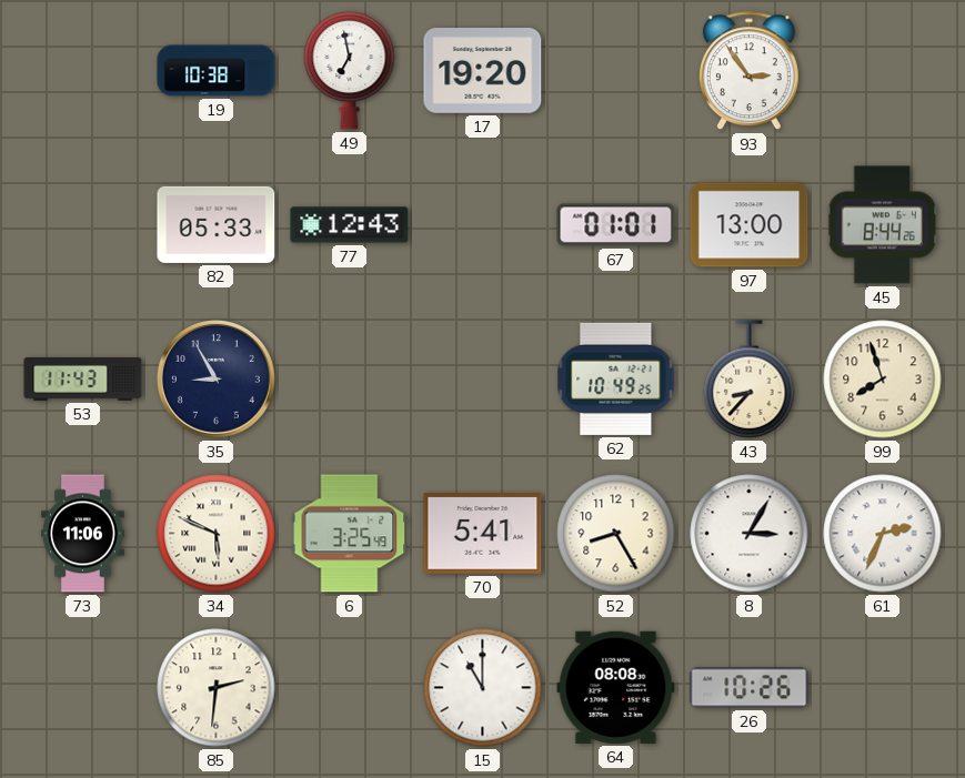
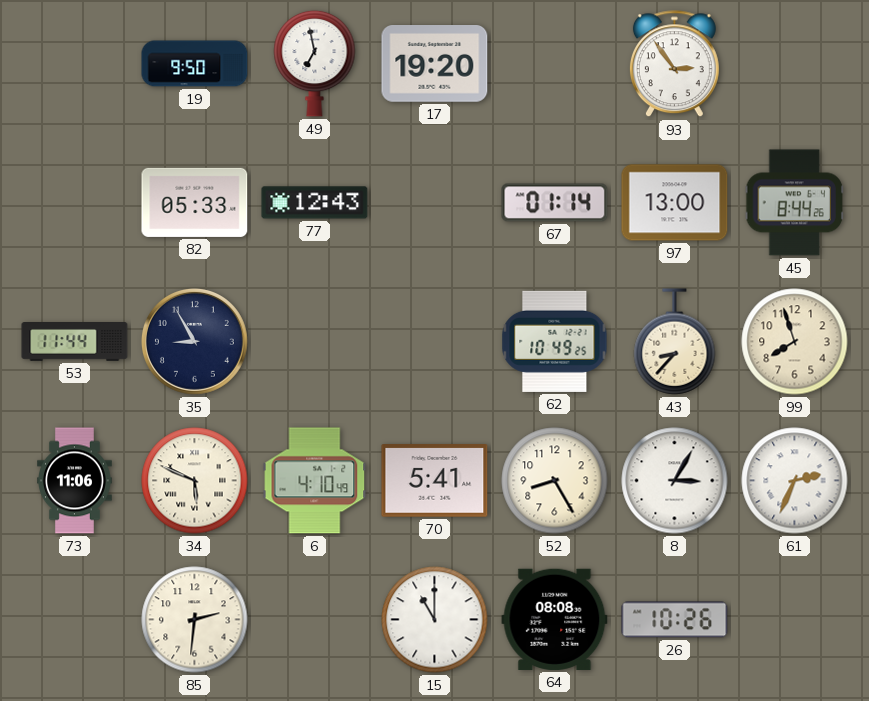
19: 10:38 -> 9:50 (195, 64)
67: 01:01 -> 01:14 (555, 203)
53: 11:43 -> 11:44 (75, 342)
6: 3:25 -> 4:10 (315, 481)
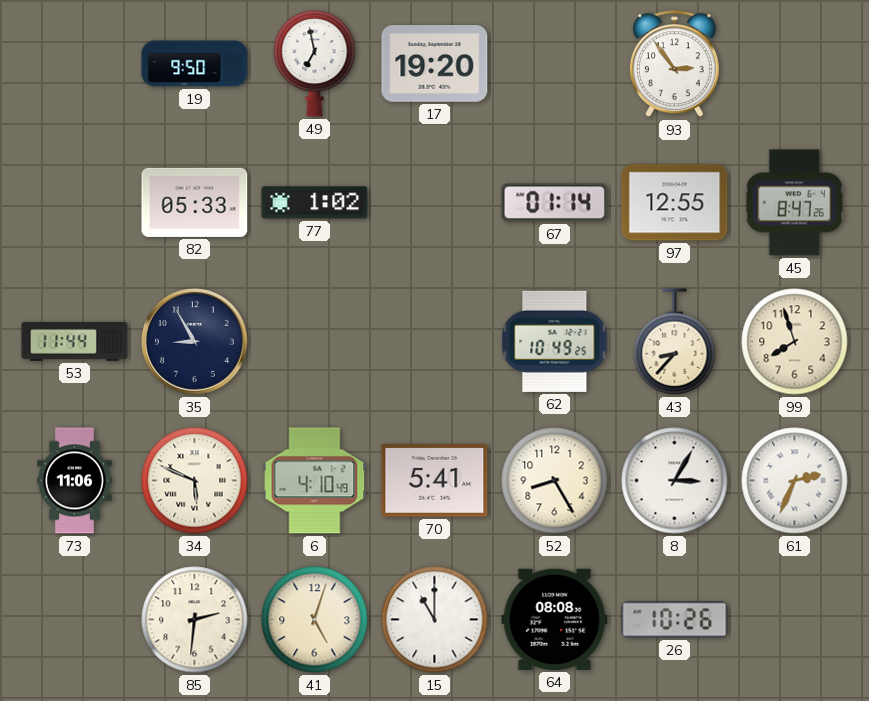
77: 12:43 -> 1:02 (315, 203)
97: 13:00 -> 12:55 (675, 203)
45: 8:44 -> 8:47 (794, 203)
41: none -> 5:03 (315, 620)
